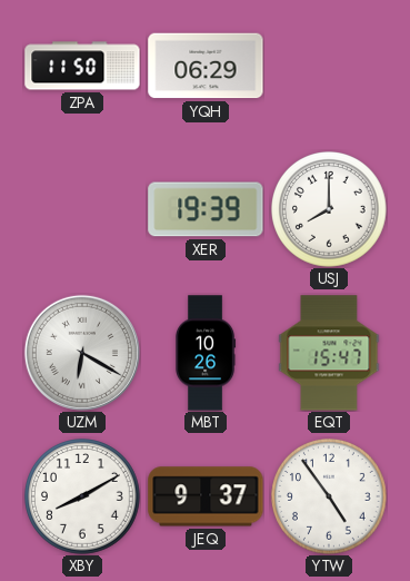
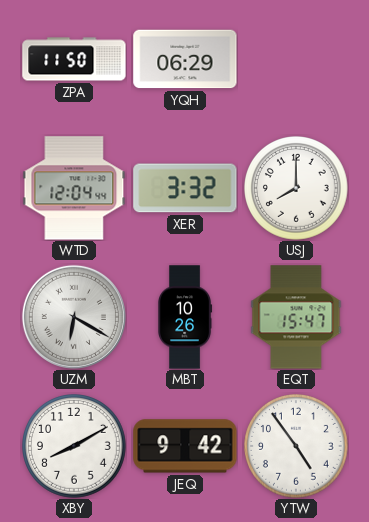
WTD: none -> 12:04 (74, 188)
XER: 19:39 -> 3:32 (185, 188)
JEQ: 9:37 -> 9:42 (185, 446)
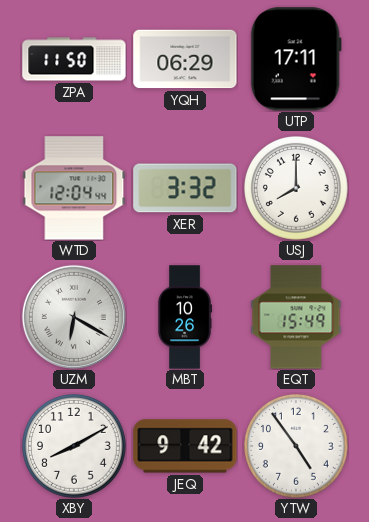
UTP: none -> 17:11 (296, 59)
EQT: 15:47 -> 15:49 (296, 317)
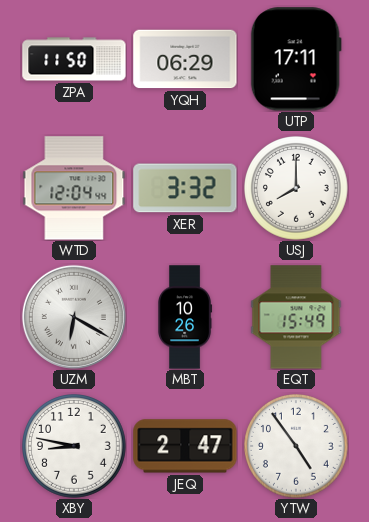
XBY: 8:10 -> 8:47 (75, 447)
JEQ: 9:42 -> 2:47 (185, 446)
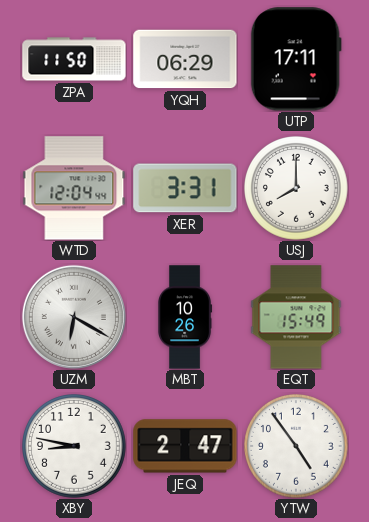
XER: 3:32 -> 3:31 (185, 188)
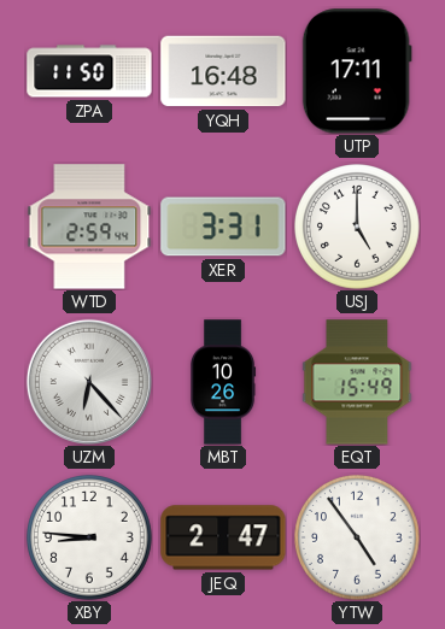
YQH: 06:29 -> 16:48 (223, 71)
WTD: 12:04 -> 2:59 (89, 227)
USJ: 8:00 -> 5:00 (358, 228)
UZM: 6:20 -> 6:23 (89, 382)
XBY: 8:47 -> 8:46 (90, 539)
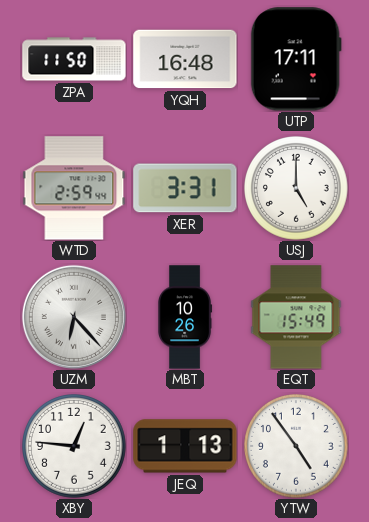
XBY: 8:46 -> 12:46 (75, 447)
JEQ: 2:47 -> 1:13 (185, 446)
